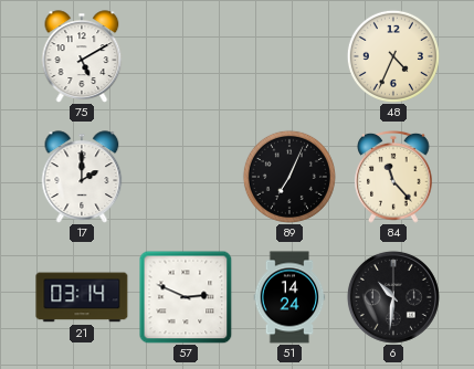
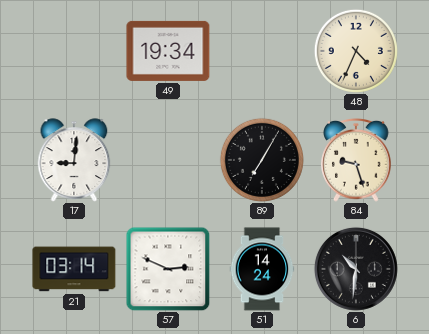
75: 5:10 -> none (82, 56)
49: none -> 19:34 (168, 51)
17: 2:00 -> 9:01 (74, 160)
89: 7:04 -> 7:05 (262, 160)
84: 11:23 -> 9:27 (356, 161)
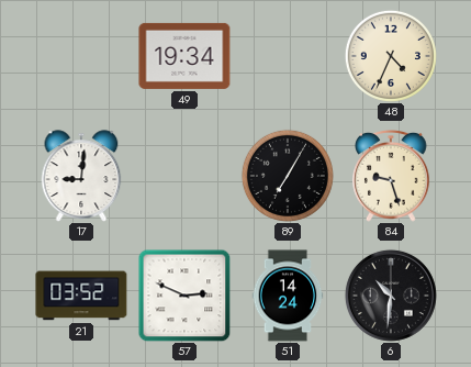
21: 03:14 -> 03:52 (81, 296)
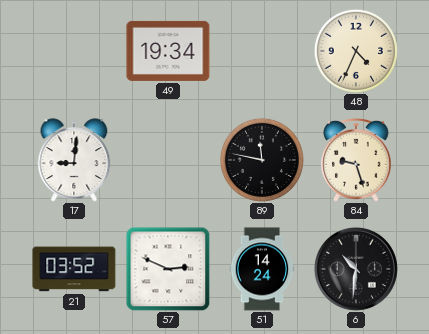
89: 7:05 -> 11:47 (262, 160)
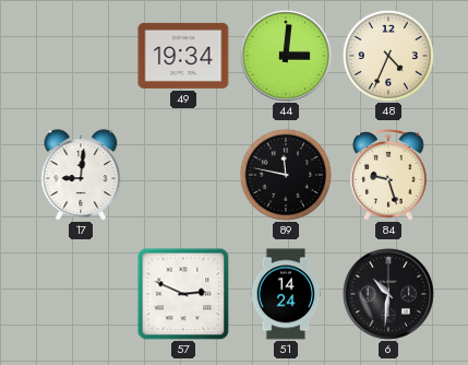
44: none -> 3:01 (286, 56)
21: 03:52 -> none (74, 269)
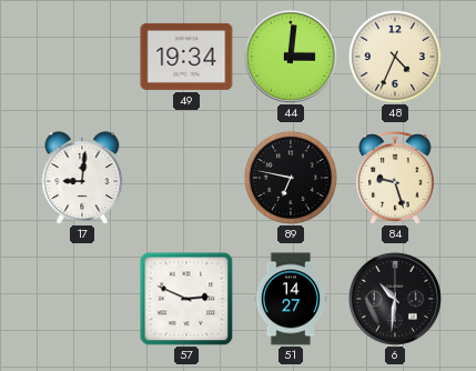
89: 11:47 -> 6:47 (291, 178)
51: 14:24 -> 14:27 (291, 299)
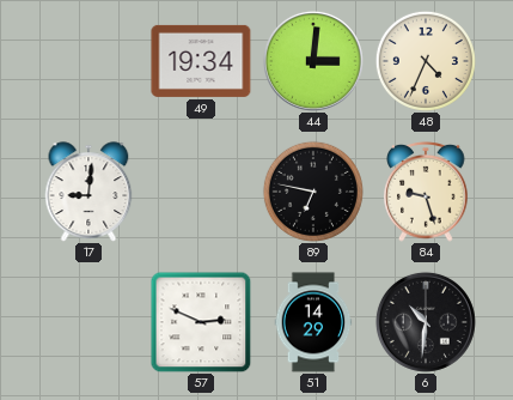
51: 14:27 -> 14:29 (313, 322)
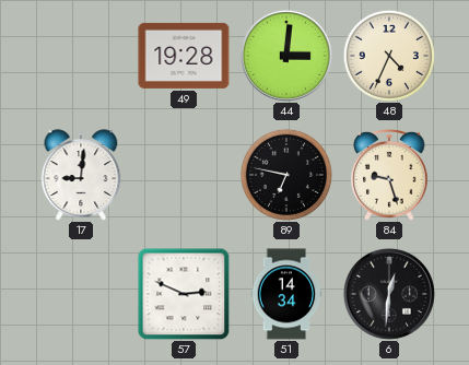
49: 19:34 -> 19:28 (184, 56)
51: 14:29 -> 14:34 (286, 294)
6: 10:31 -> 12:31 (389, 294)
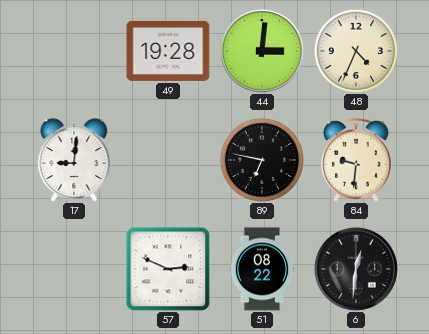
84: 9:27 -> 9:31 (356, 161)
51: 14:34 -> 08:22 (262, 269)
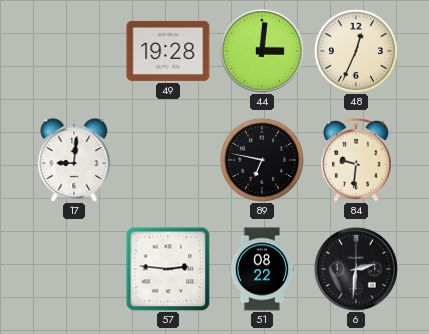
48: 4:34 -> 12:34 (356, 51)
57: 2:49 -> 2:46 (168, 269)
6: 12:31 -> 2:31 (356, 269)
